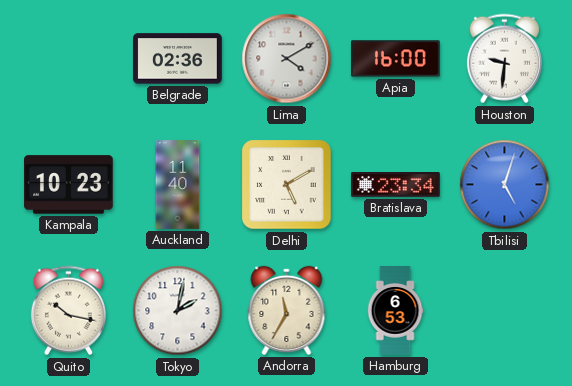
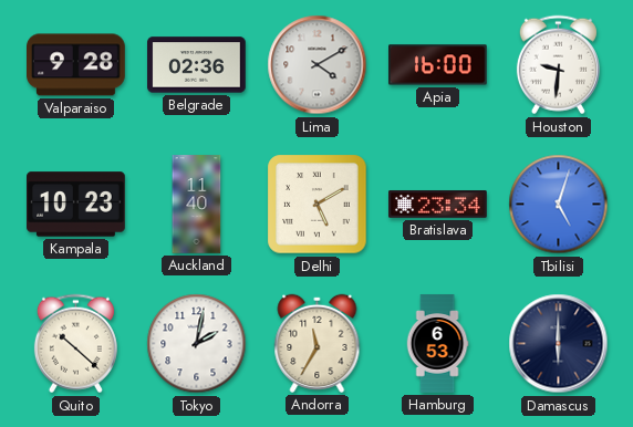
Valparaiso: none -> 9:28 (76, 65)
Quito: 10:17 -> 10:22 (75, 344)
Damascus: none -> 6:00 (559, 344)
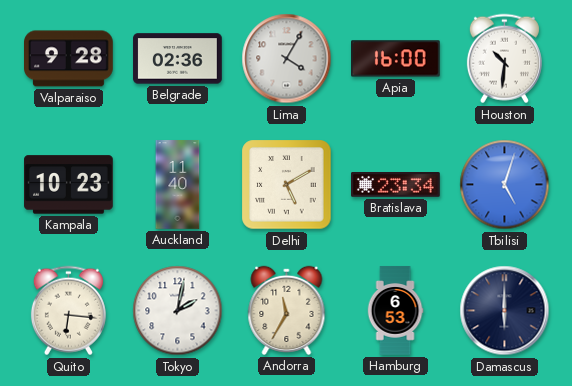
Lima: 4:10 -> 4:05 (287, 59)
Houston: 9:31 -> 10:31 (504, 59)
Quito: 10:22 -> 6:16 (68, 311)
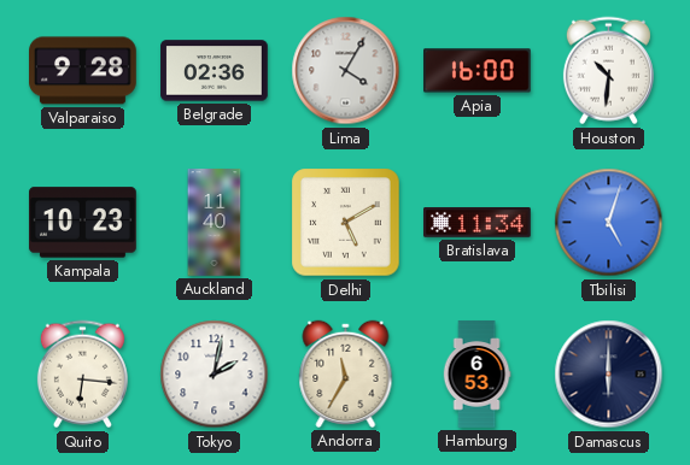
Bratislava: 23:34 -> 11:34 (478, 223)
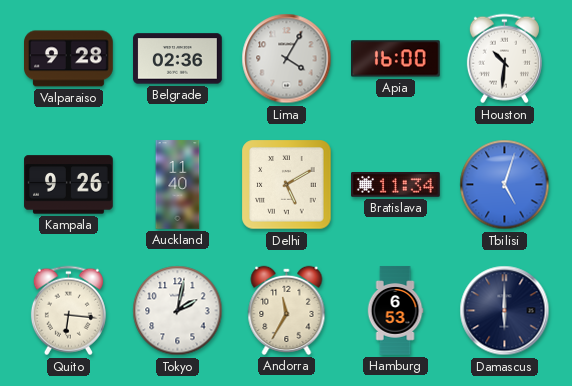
Kampala: 10:23 -> 9:26 (69, 185)
